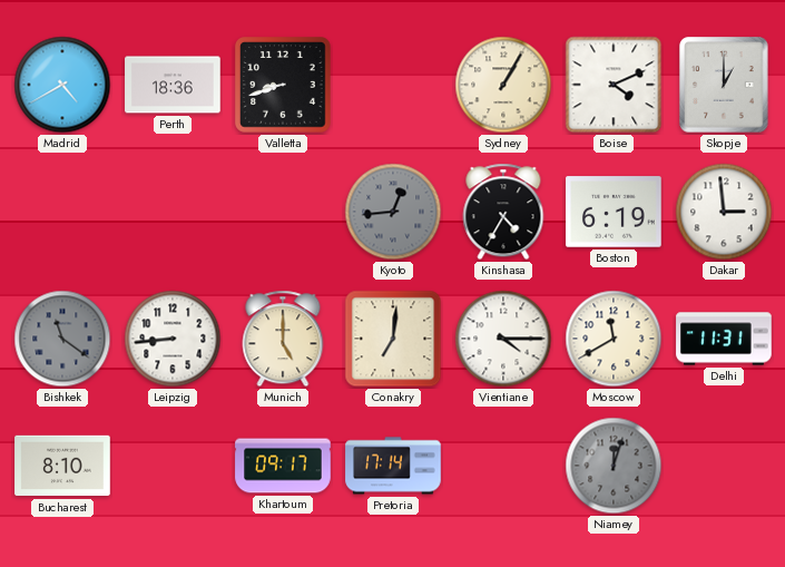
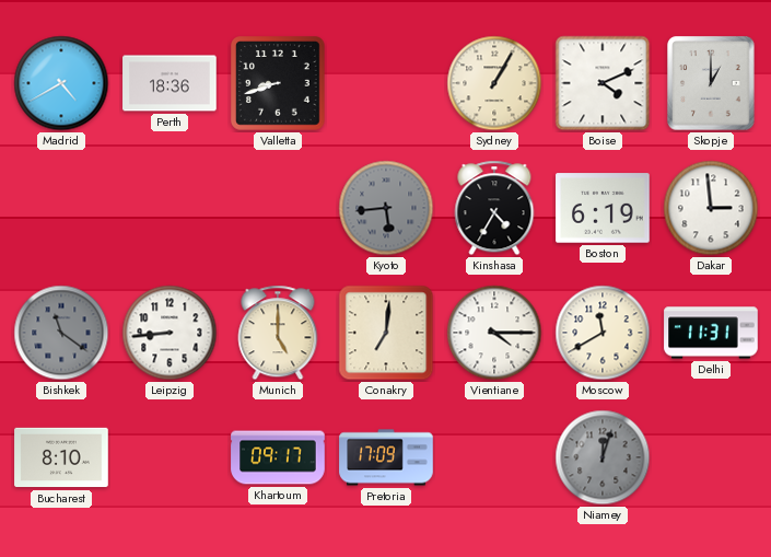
Kyoto: 12:44 -> 5:44 (386, 208)
Pretoria: 17:14 -> 17:09 (386, 457)
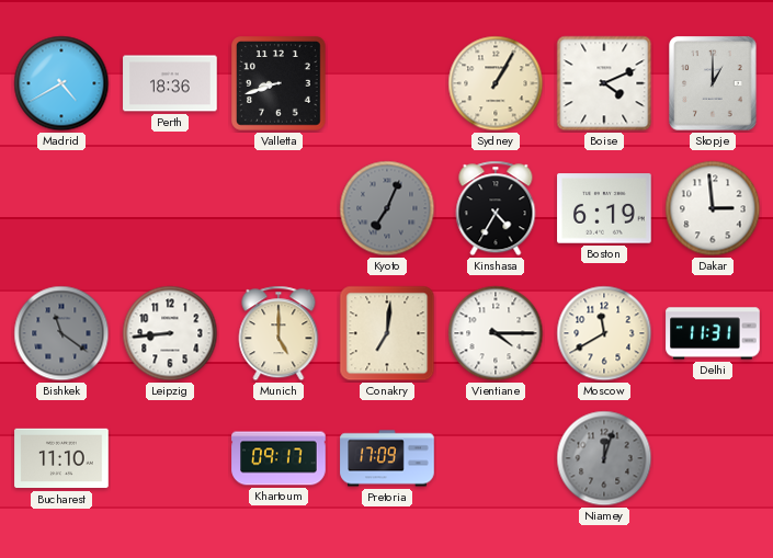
Kyoto: 5:44 -> 7:04 (387, 208)
Bucharest: 8:10 -> 11:10 (61, 458)
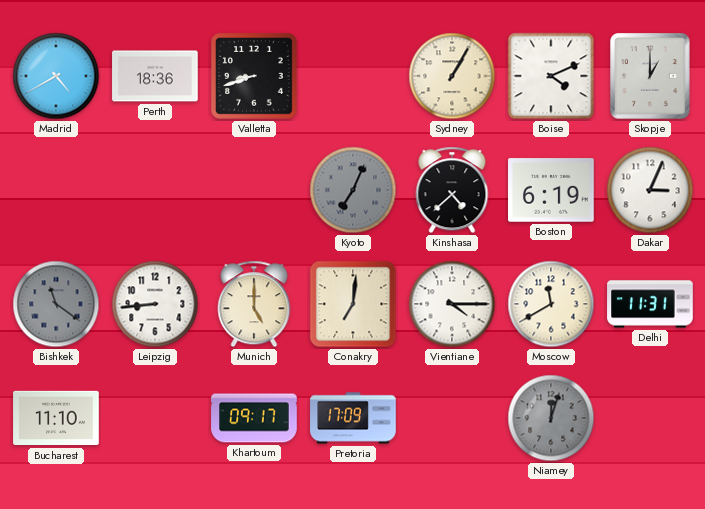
Kinshasa: 4:35 -> 4:38 (452, 190)
Dakar: 2:59 -> 3:04 (650, 190)
